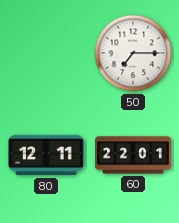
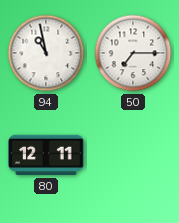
94: none -> 10:58 (46, 53)
60: 22:01 -> none (133, 155)
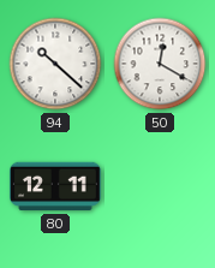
94: 10:58 -> 10:22 (55, 64)
50: 7:15 -> 12:20 (160, 64)
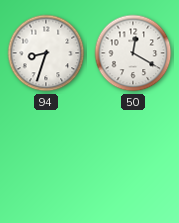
94: 10:22 -> 8:33 (46, 53)
80: 12:11 -> none (56, 186)
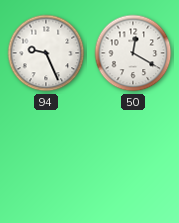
94: 8:33 -> 9:26 (46, 53)
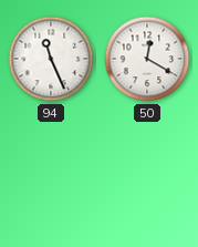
94: 9:26 -> 11:26 (51, 59)
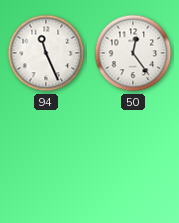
50: 12:20 -> 12:24 (133, 53)
